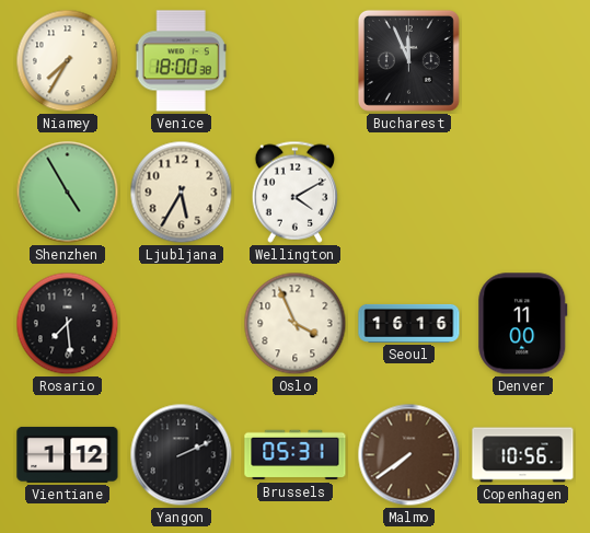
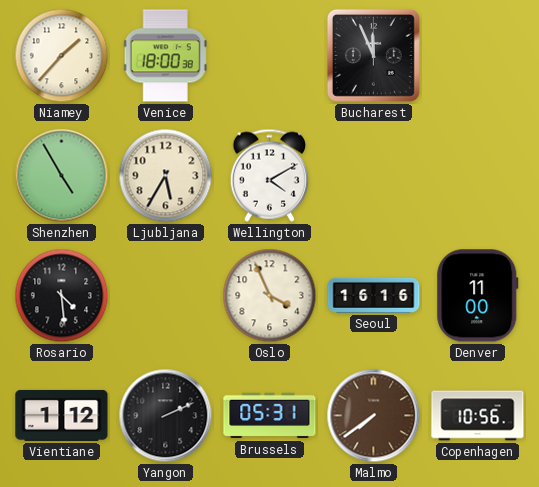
Niamey: 7:35 -> 1:37 (62, 56)
Rosario: 7:29 -> 4:29 (62, 296)
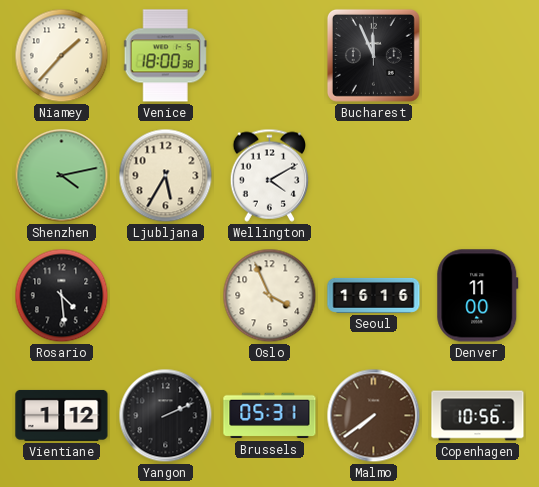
Shenzhen: 4:55 -> 4:13 (62, 176)
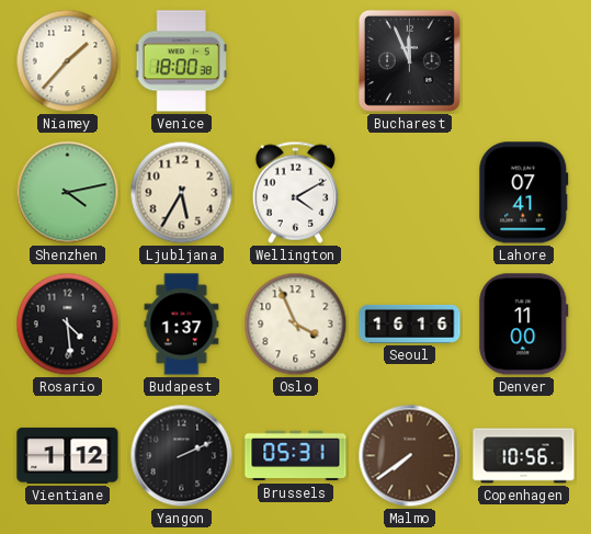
Lahore: none -> 07:41 (524, 193)
Budapest: none -> 1:37 (182, 325)
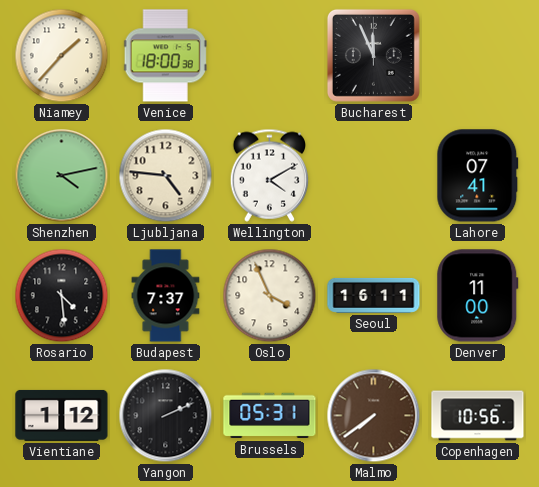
Ljubljana: 5:35 -> 4:46 (166, 176)
Budapest: 1:37 -> 7:37 (166, 296)
Seoul: 16:16 -> 16:11 (374, 295)
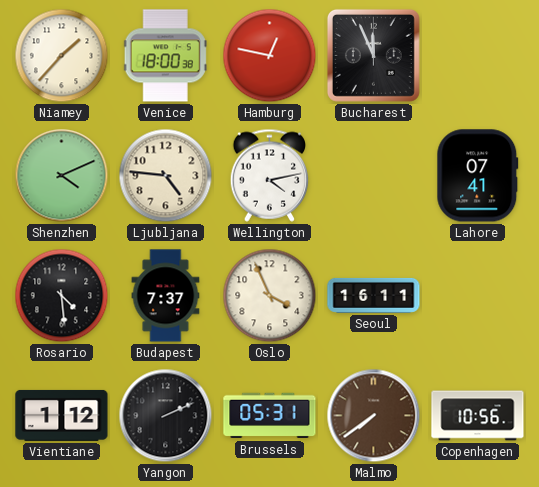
Hamburg: none -> 12:47 (270, 56)
Shenzhen: 4:13 -> 4:11 (62, 176)
Wellington: 4:10 -> 4:13 (270, 175)
Denver: 11:00 -> none (478, 296)
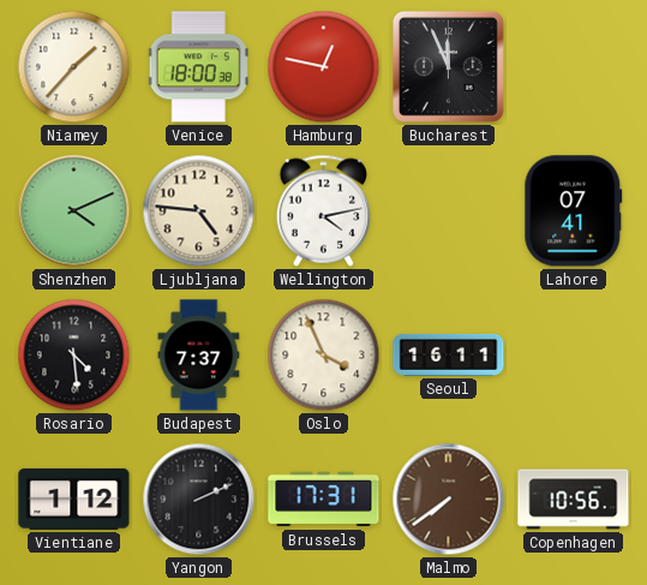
Brussels: 05:31 -> 17:31 (324, 500)
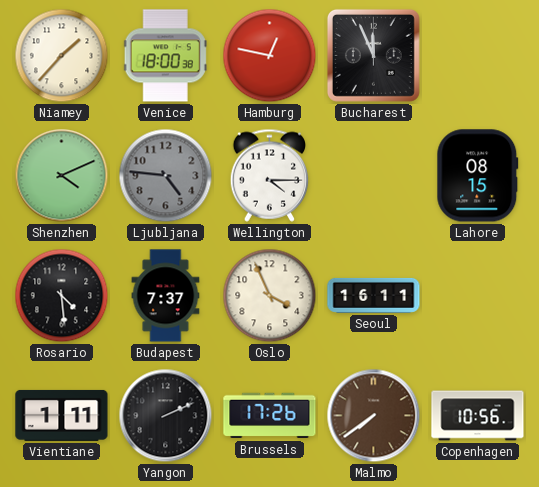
Ljubljana dial: cream -> grey (166, 176)
Wellington: 4:13 -> 4:15 (270, 175)
Lahore: 07:41 -> 08:15 (478, 176)
Vientiane: 1:12 -> 1:11 (62, 415)
Brussels: 17:31 -> 17:26 (270, 416)
